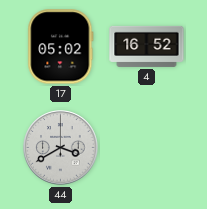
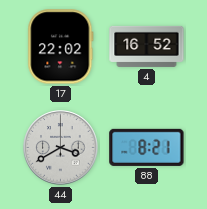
17: 05:02 -> 22:02 (61, 47)
88: none -> 8:21 (147, 147)
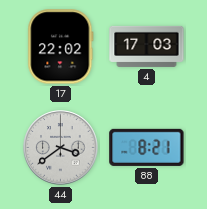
4: 16:52 -> 17:03 (147, 46)
44: 3:40 -> 3:39 (61, 148)
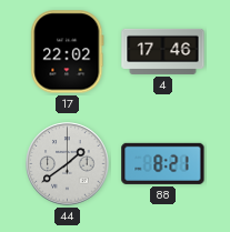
4: 17:03 -> 17:46 (163, 51)
44: 3:39 -> 1:39 (68, 164)
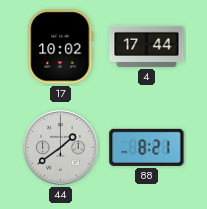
17: 22:02 -> 10:02 (61, 47)
4: 17:46 -> 17:44 (147, 46)
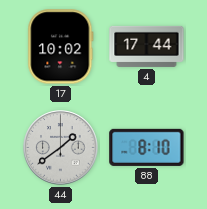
88: 8:21 -> 8:10 (147, 147)
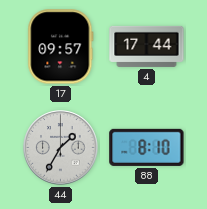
17: 10:02 -> 09:57 (61, 47)
44: 1:39 -> 1:35 (61, 148)
